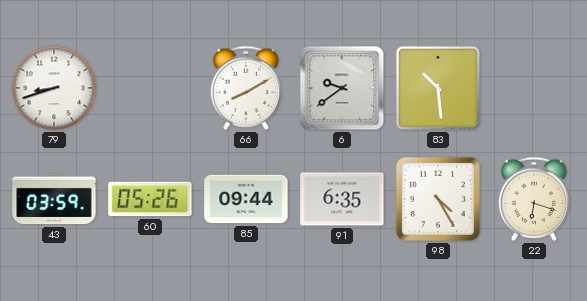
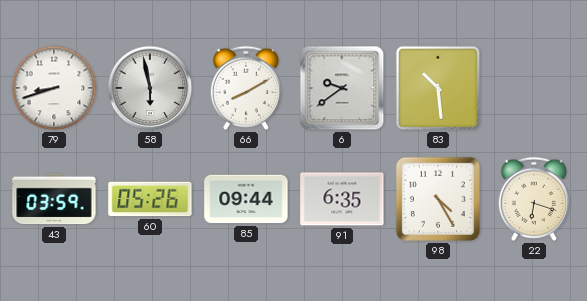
58: none -> 5:58 (150, 88)
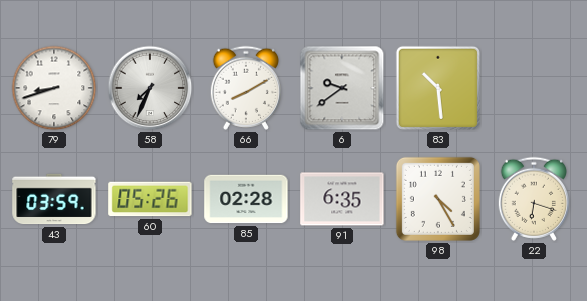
58: 5:58 -> 7:34 (150, 88)
85: 09:44 -> 02:28 (246, 199)
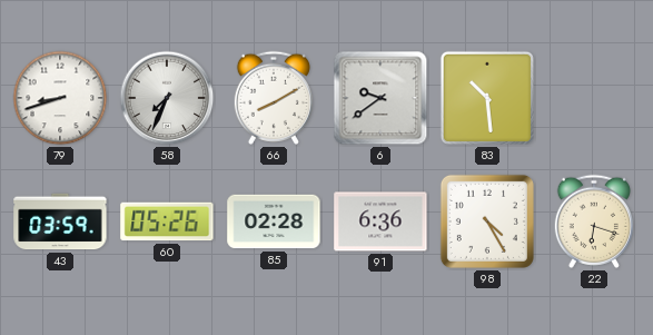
91: 6:35 -> 6:36 (380, 221)
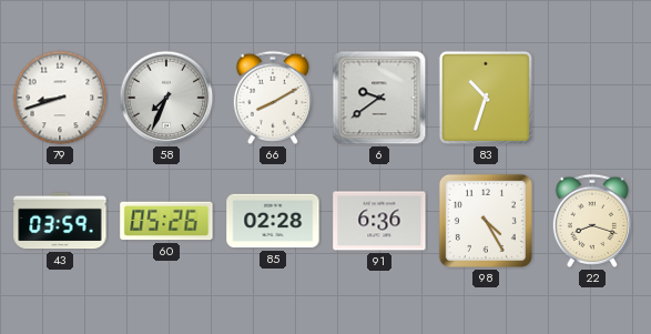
83: 10:29 -> 10:33 (486, 98)
22: 6:18 -> 8:18 (592, 221)
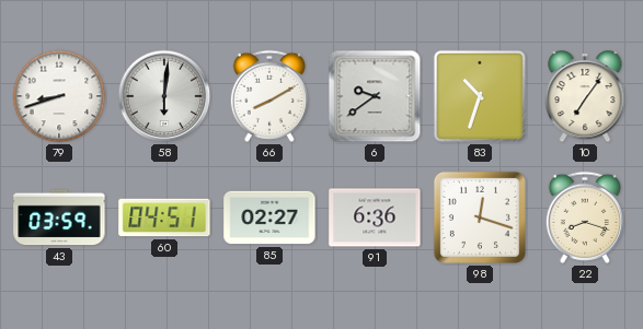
58: 7:34 -> 6:01 (164, 96)
10: none -> 7:06 (585, 97)
60: 05:26 -> 04:51 (164, 218)
85: 02:28 -> 02:27 (269, 218)
98: 4:25 -> 12:18 (480, 218)
